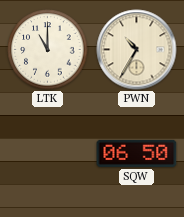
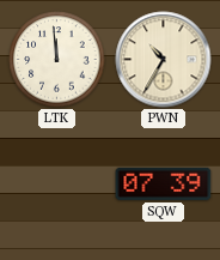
LTK: 11:00 -> 11:59 (57, 60)
SQW: 06:50 -> 07:39 (164, 183)
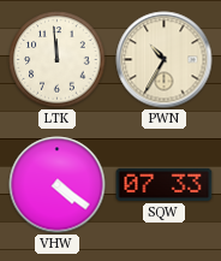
VHW: none -> 4:21 (58, 185)
SQW: 07:39 -> 07:33 (165, 184)
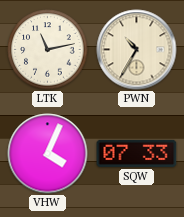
LTK: 11:59 -> 11:13 (48, 50)
VHW: 4:21 -> 4:04 (48, 154)
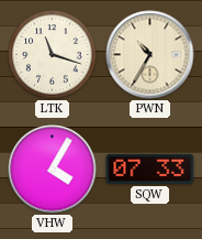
LTK: 11:13 -> 11:18 (53, 55)
VHW: 4:04 -> 4:05 (53, 170)
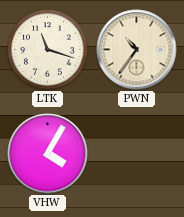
PWN: 10:35 -> 10:36 (137, 50)
SQW: 07:33 -> none (150, 169)
